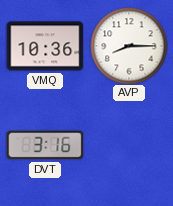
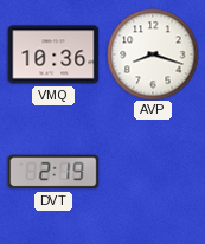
AVP: 8:15 -> 8:18 (153, 54)
DVT: 3:16 -> 2:19 (53, 172)
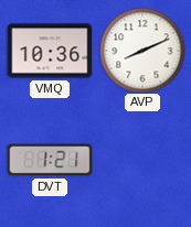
AVP: 8:18 -> 8:11 (142, 51)
DVT: 2:19 -> 1:21 (50, 160)
